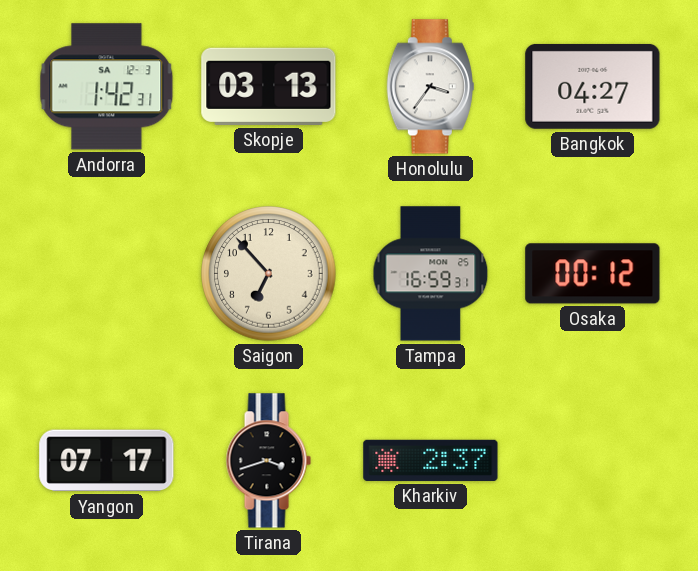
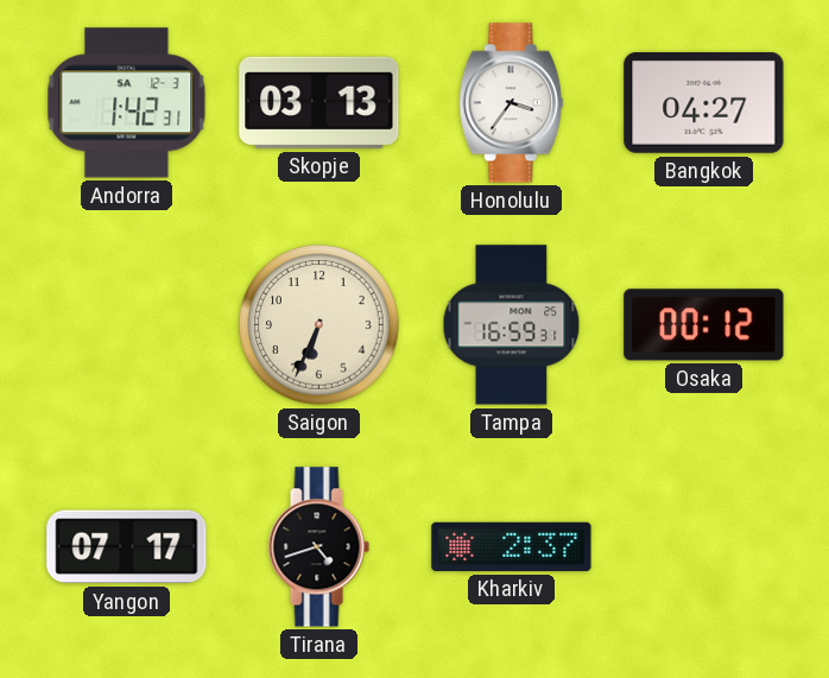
Saigon: 6:53 -> 6:34 (319, 325)
Tirana: 3:42 -> 4:42 (318, 547)
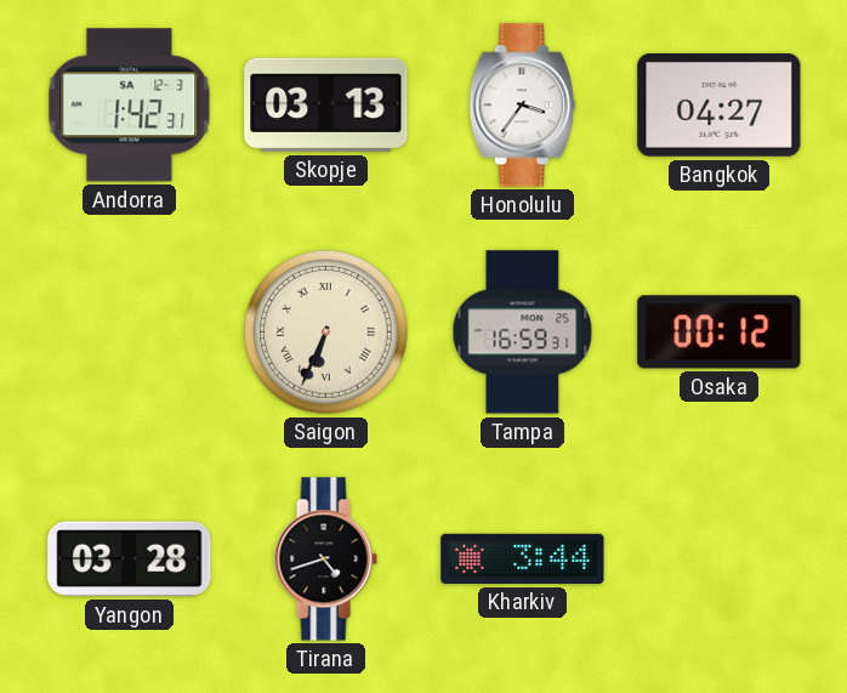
Saigon numerals: Arabic -> Roman (326, 333)
Yangon: 07:17 -> 03:28 (130, 559)
Kharkiv: 2:37 -> 3:44 (523, 558)
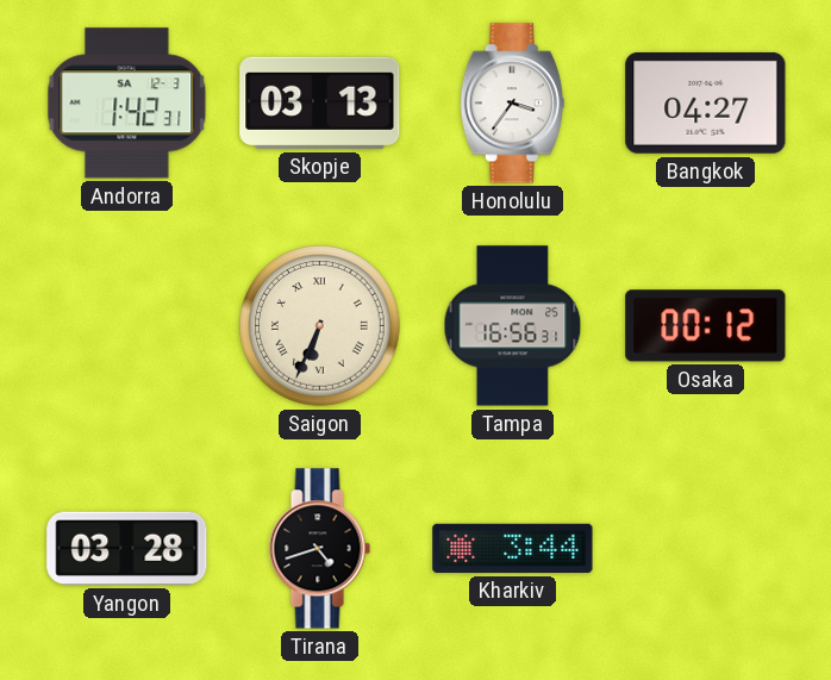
Tampa: 16:59 -> 16:56 (513, 326)
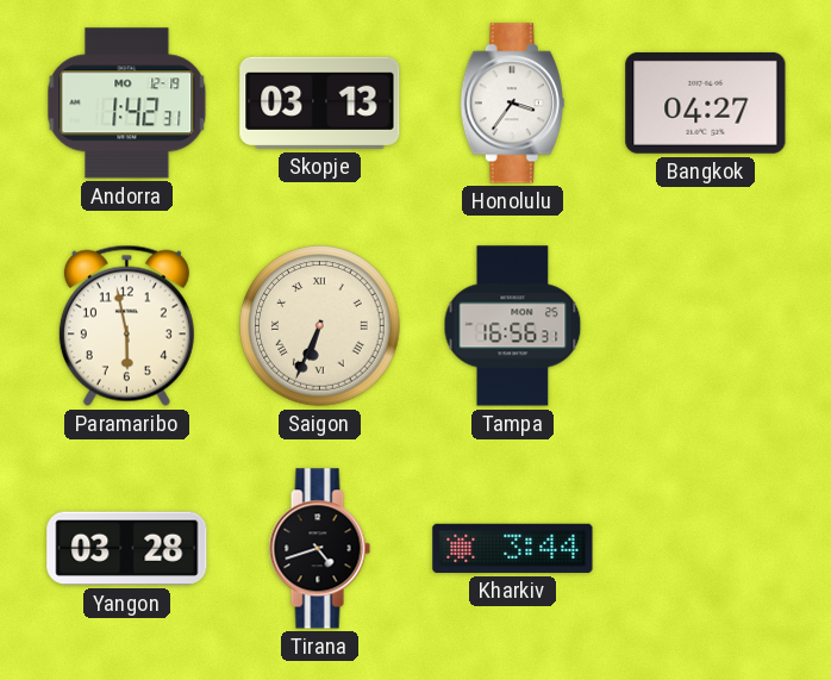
Andorra date: SA 12-3 -> MO 12-19 (127, 104)
Paramaribo: none -> 5:58 (126, 325)
Osaka: 00:12 -> none (706, 326)
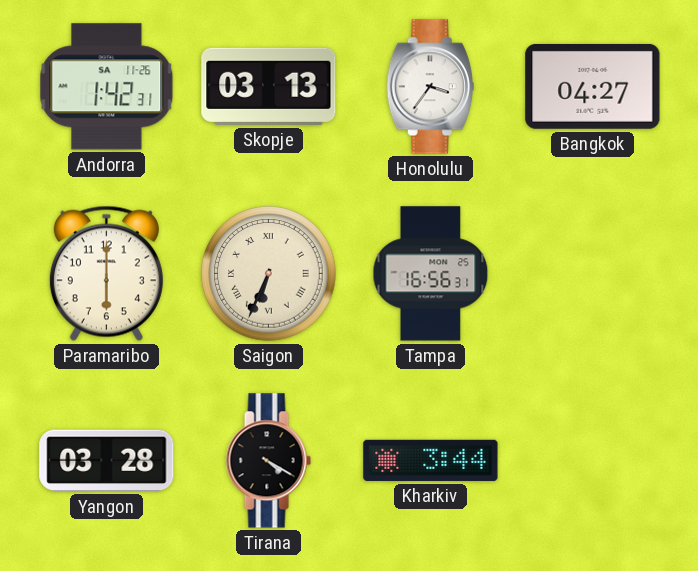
Andorra date: MO 12-19 -> SA 11-26 (107, 87)
Paramaribo: 5:58 -> 6:00 (106, 273)
Tirana: 4:42 -> 4:20 (268, 461)
